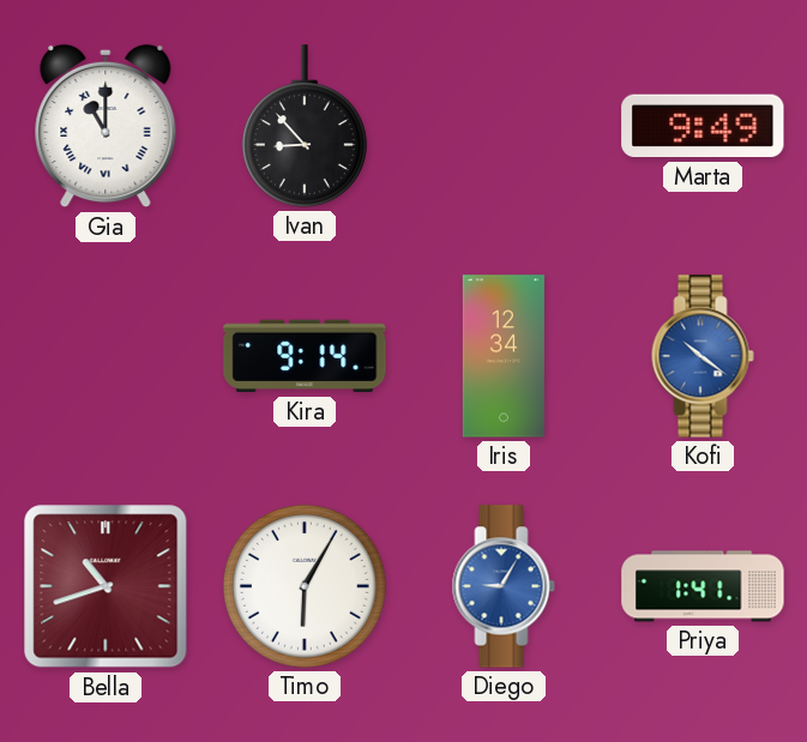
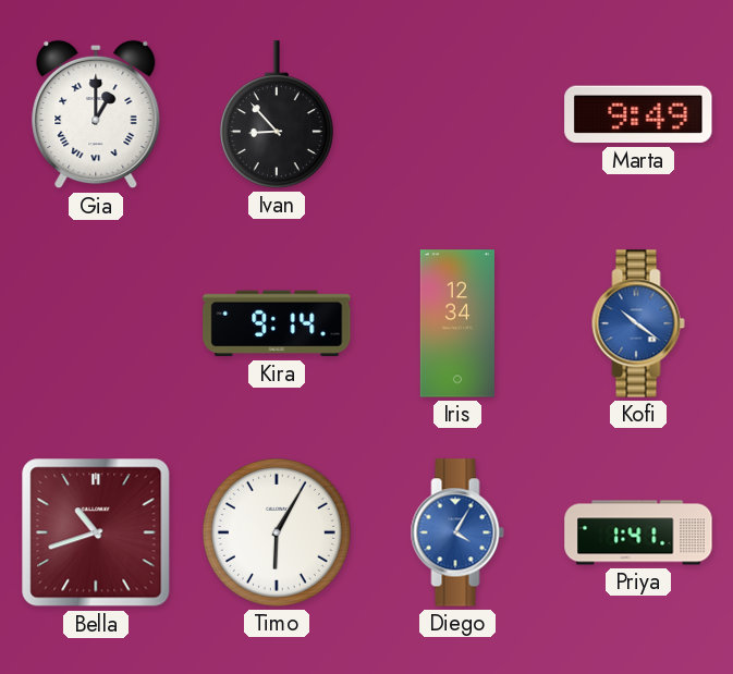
Gia: 11:00 -> 1:00 (96, 114)
Diego: 9:05 -> 4:05 (457, 532)
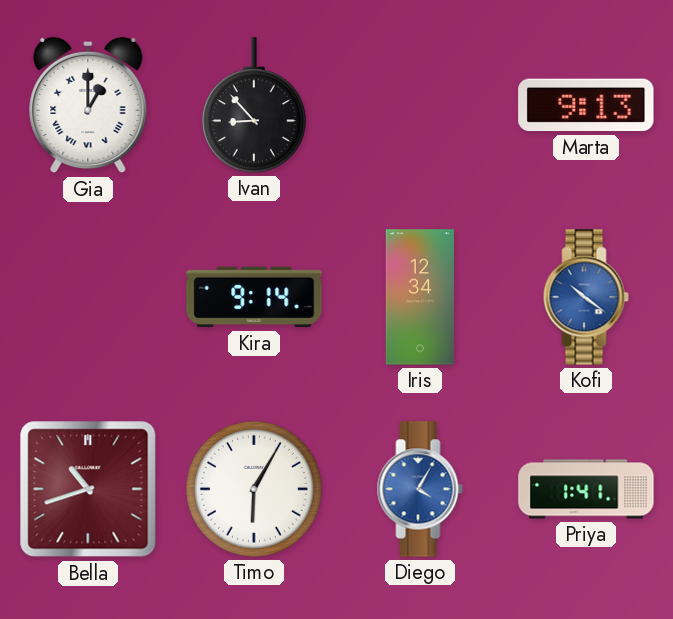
Marta: 9:49 -> 9:13 (586, 105)
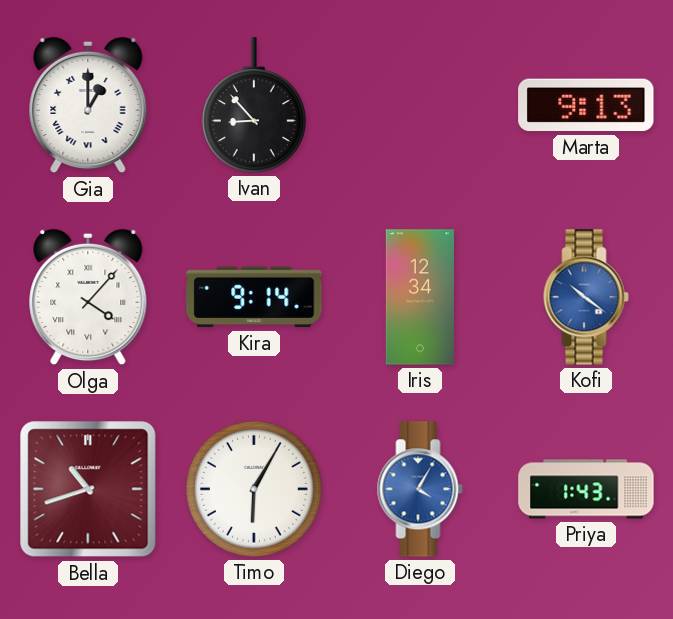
Olga: none -> 4:07 (88, 297)
Priya: 1:41 -> 1:43 (586, 489)
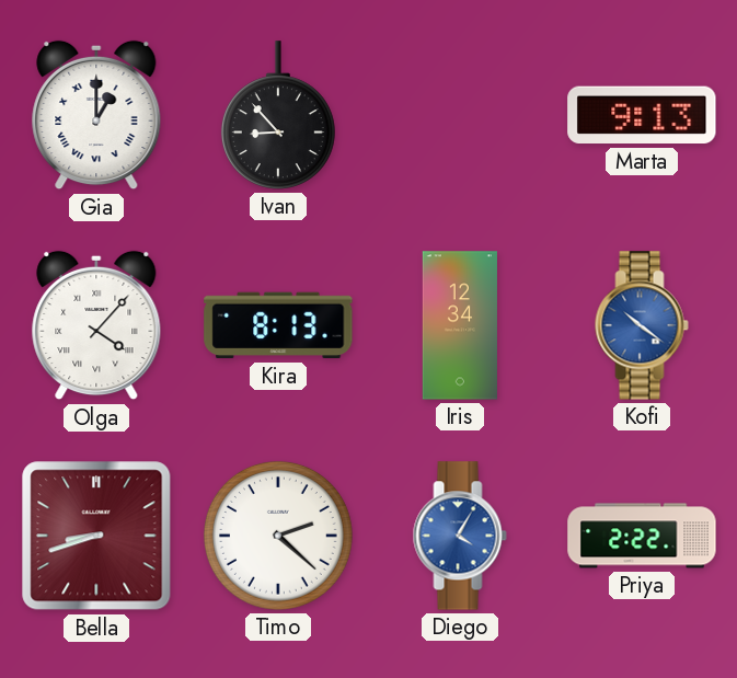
Kira: 9:14 -> 8:13 (278, 325)
Bella: 10:42 -> 8:42 (96, 536)
Timo: 6:05 -> 2:22 (278, 536)
Priya: 1:43 -> 2:22 (642, 536)
